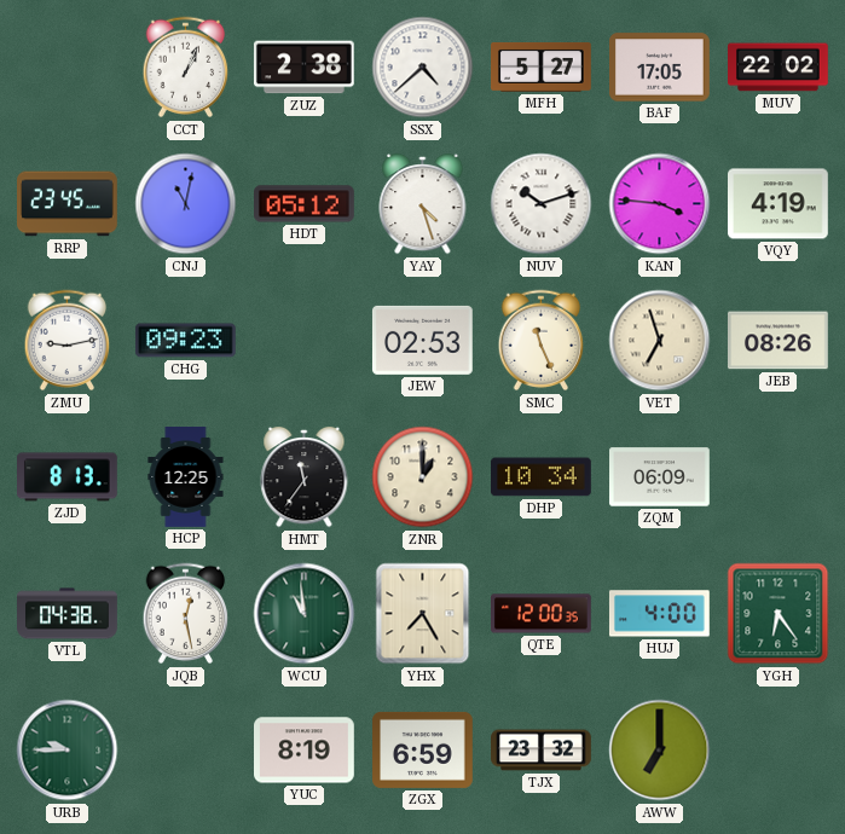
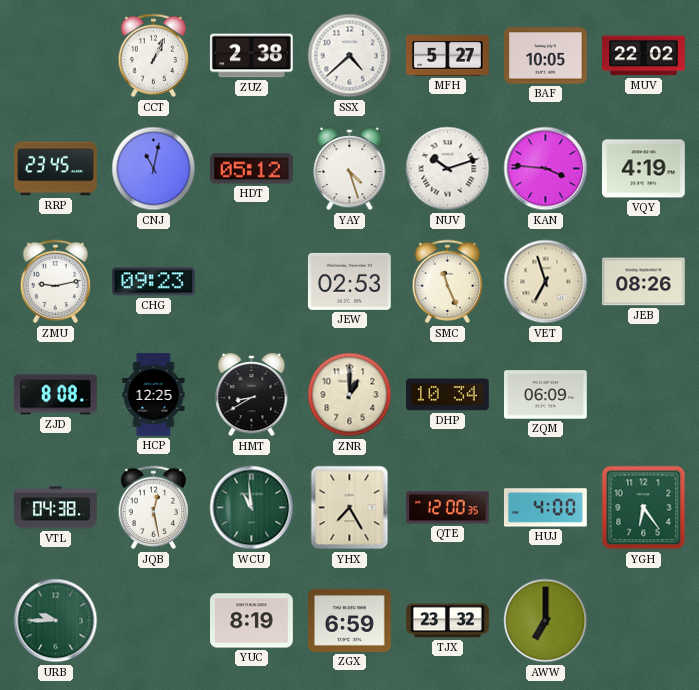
BAF: 17:05 -> 10:05 (546, 56)
ZJD: 8:13 -> 8:08 (56, 395)
HMT: 11:36 -> 8:40 (252, 395)
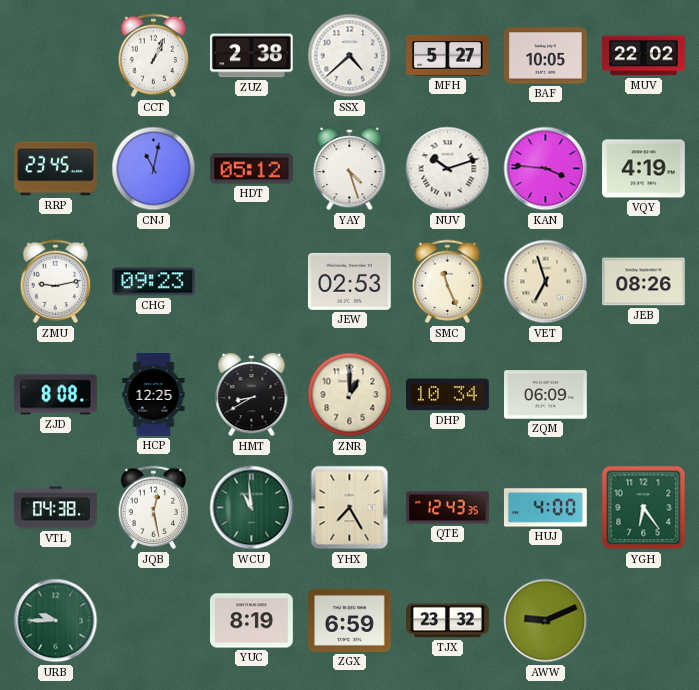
QTE: 12:00 -> 12:43 (448, 508)
AWW: 7:00 -> 9:11 (546, 621)
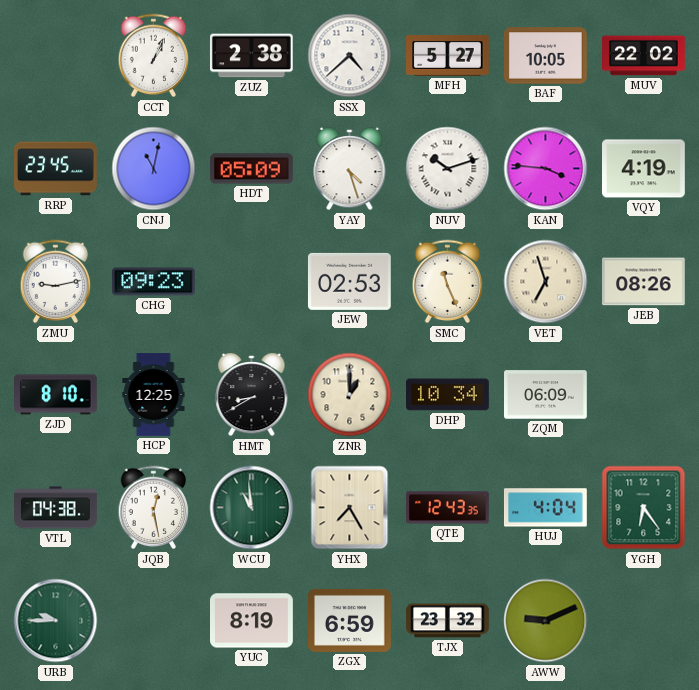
HDT: 05:12 -> 05:09 (252, 169)
ZJD: 8:08 -> 8:10 (56, 395)
HUJ: 4:00 -> 4:04 (545, 508)
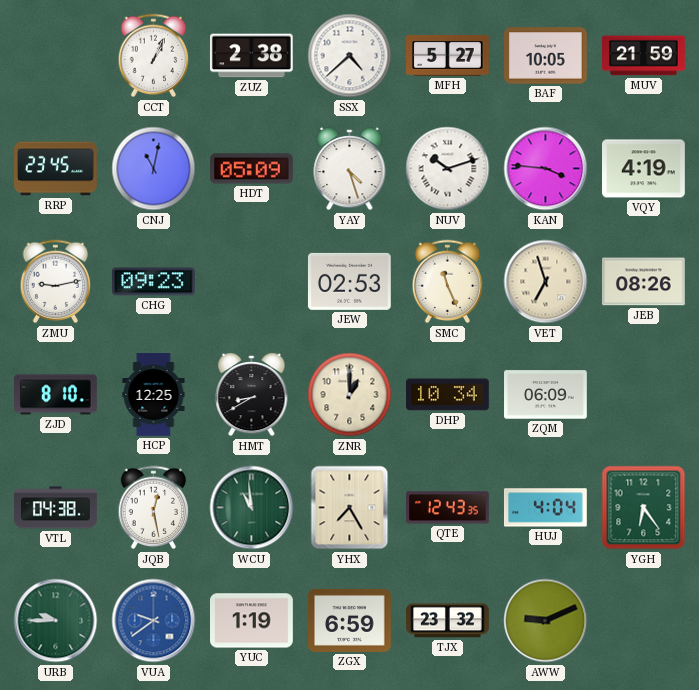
MUV: 22:02 -> 21:59 (644, 56)
VUA: none -> 9:39 (154, 621)
YUC: 8:19 -> 1:19 (252, 621)
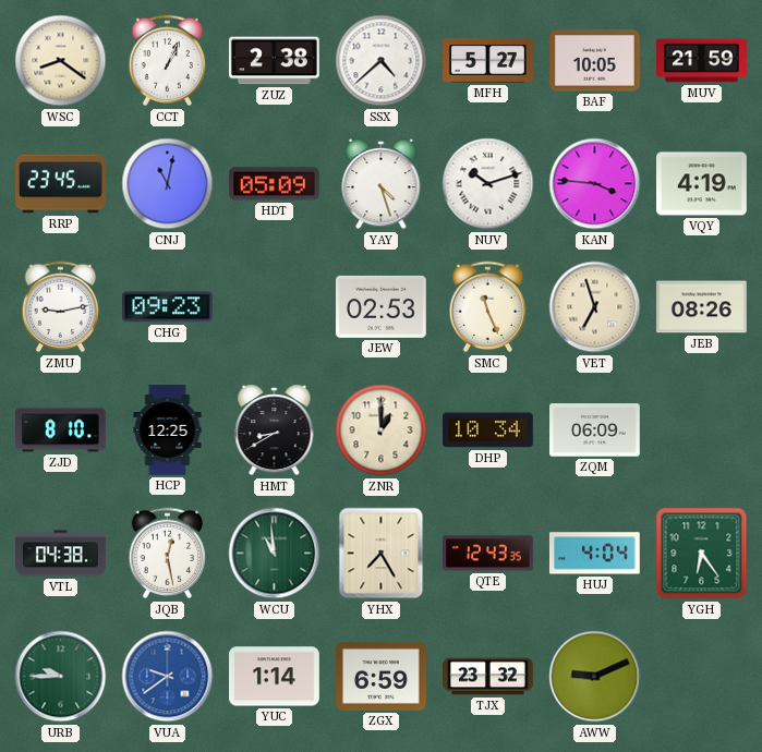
WSC: none -> 8:21 (61, 61)
YUC: 1:19 -> 1:14 (275, 677)
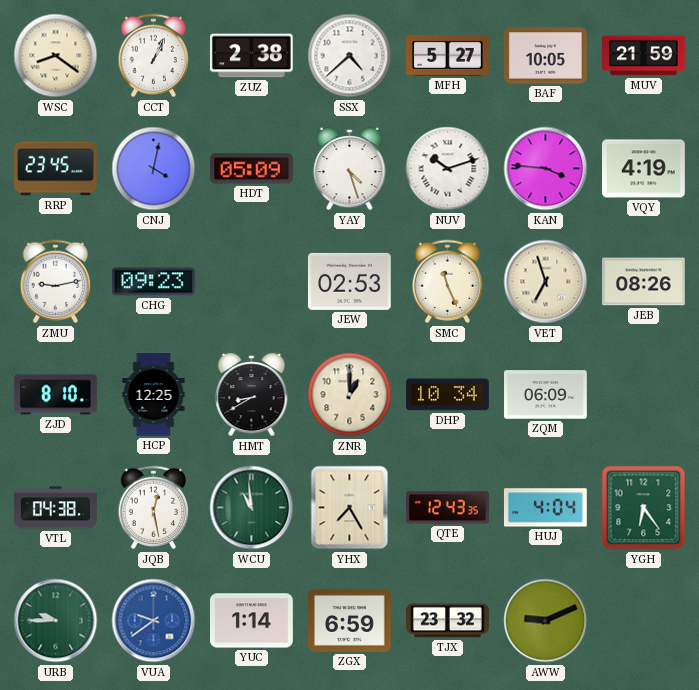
CNJ: 11:02 -> 4:02 (154, 169)
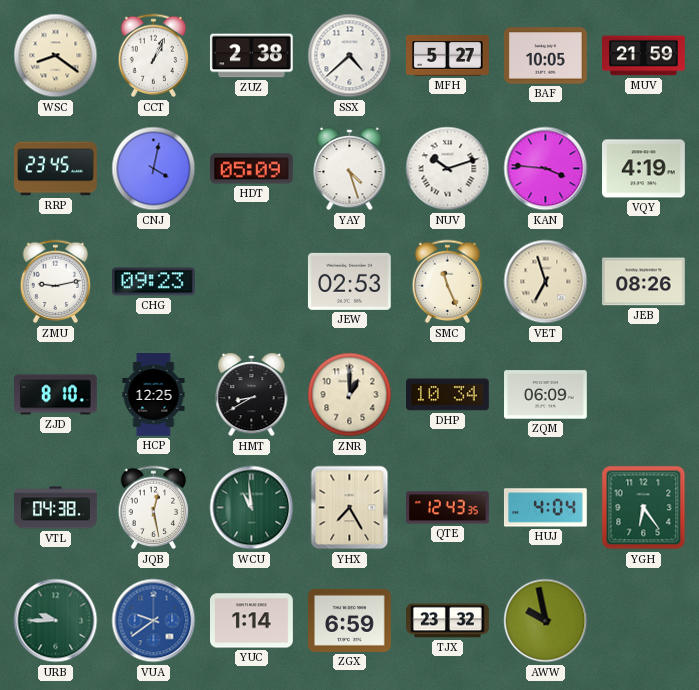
AWW: 9:11 -> 9:58 (546, 621)
